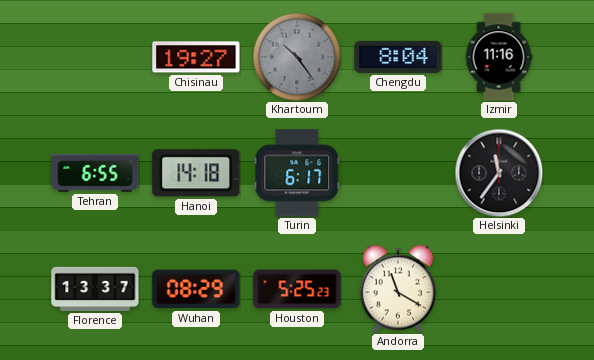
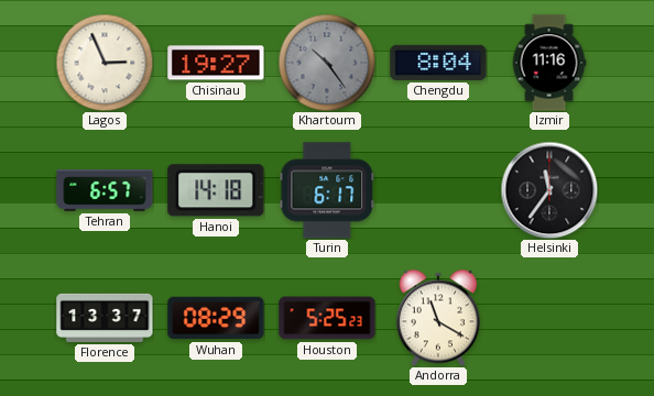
Lagos: none -> 2:56 (105, 63)
Tehran: 6:55 -> 6:57 (105, 191)
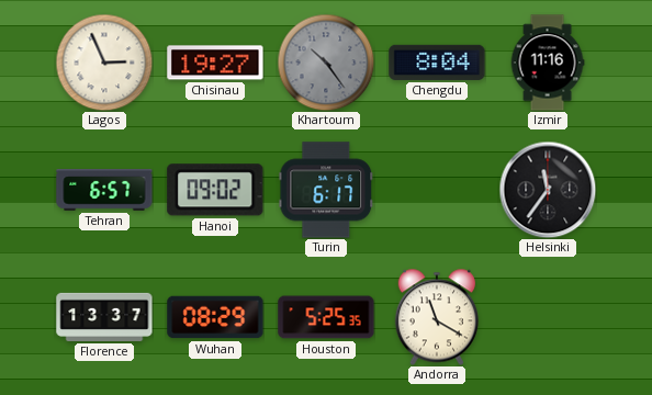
Hanoi: 14:18 -> 09:02 (215, 190)
Houston: 5:25:23 -> 5:25:35 (326, 317)
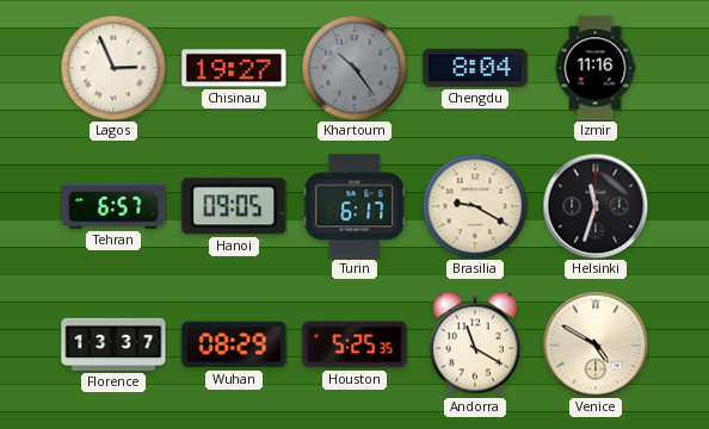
Hanoi: 09:02 -> 09:05 (234, 206)
Brasilia: none -> 9:20 (475, 206)
Helsinki: 11:36 -> 11:33 (596, 206)
Venice: none -> 4:50 (596, 344)
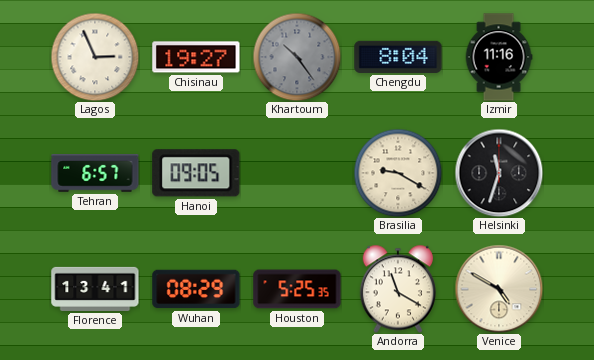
Turin: 6:17 -> none (354, 206)
Florence: 13:37 -> 13:41 (95, 289)
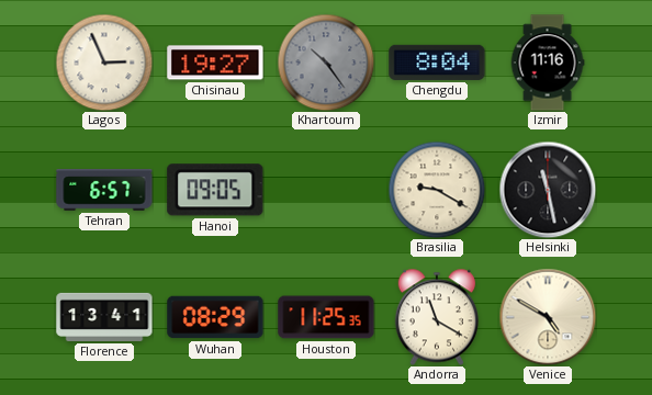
Helsinki: 11:33 -> 11:28 (548, 190)
Houston: 5:25 -> 11:25 (326, 317)
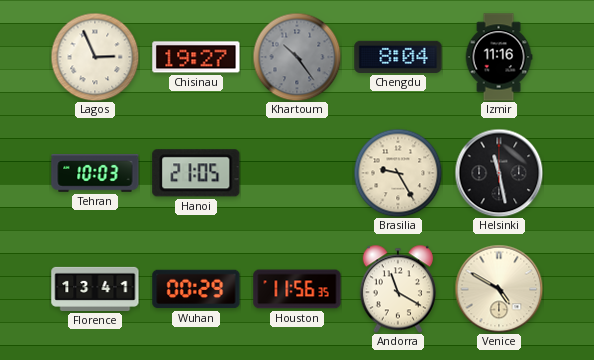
Tehran: 6:57 -> 10:03 (95, 174)
Hanoi: 09:05 -> 21:05 (196, 173)
Brasilia: 9:20 -> 9:25 (398, 173)
Wuhan: 08:29 -> 00:29 (196, 289)
Houston: 11:25 -> 11:56 (297, 289)
